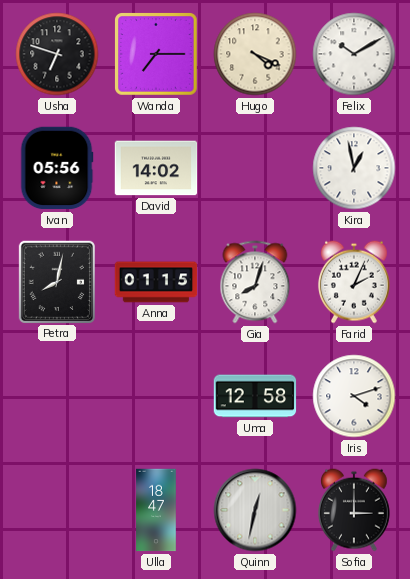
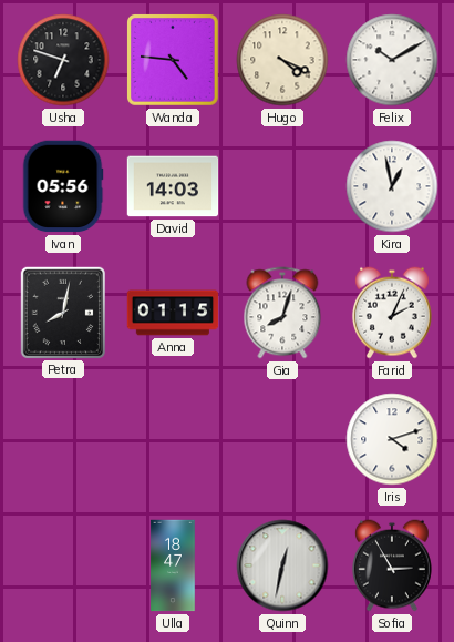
Wanda: 7:15 -> 4:46 (174, 61)
David: 14:02 -> 14:03 (173, 186)
Uma: 12:58 -> none (255, 396)
Sofia: 3:00 -> 2:55 (392, 565)
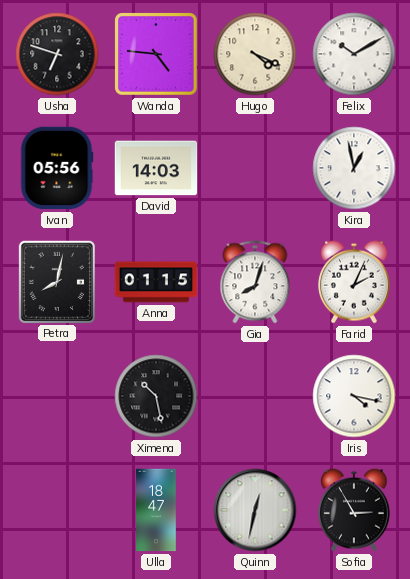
Ximena: none -> 10:28 (156, 396)
Iris: 4:12 -> 4:17 (354, 396)
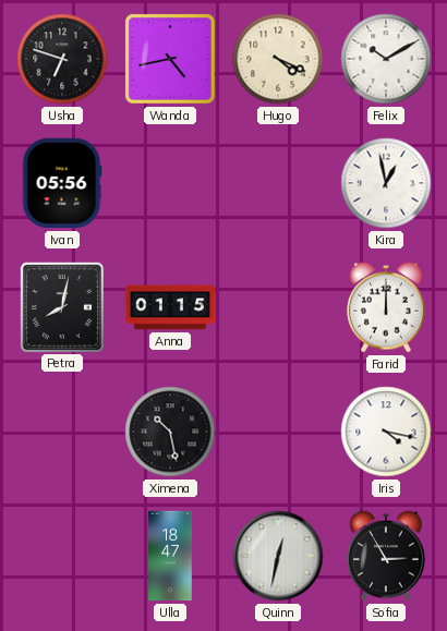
Wanda: 4:46 -> 4:43 (171, 60)
David: 14:03 -> none (156, 168)
Gia: 8:03 -> none (255, 282)
Farid: 2:04 -> 12:00 (386, 307)
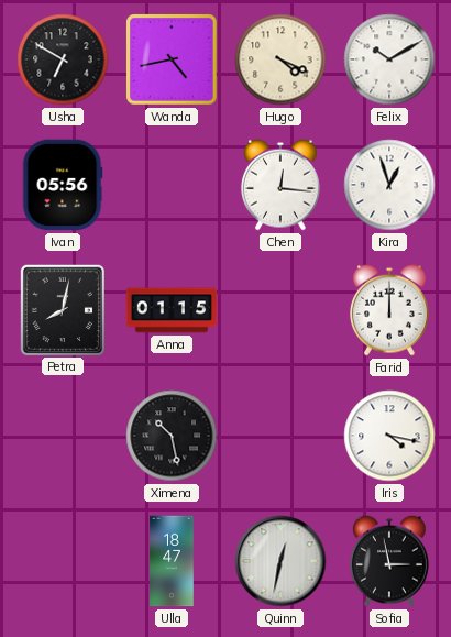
Usha: 6:48 -> 6:50 (63, 59)
Chen: none -> 12:16 (280, 185)
Kira: 12:58 -> 12:57 (389, 185)
Sofia: 2:55 -> 2:58 (389, 561)
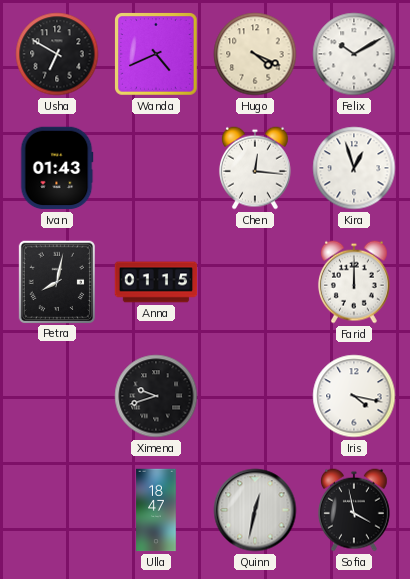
Wanda: 4:43 -> 4:41 (157, 55)
Ivan: 05:56 -> 01:43 (57, 168)
Ximena: 10:28 -> 9:42 (156, 396)
Sofia: 2:58 -> 3:58 (354, 510)
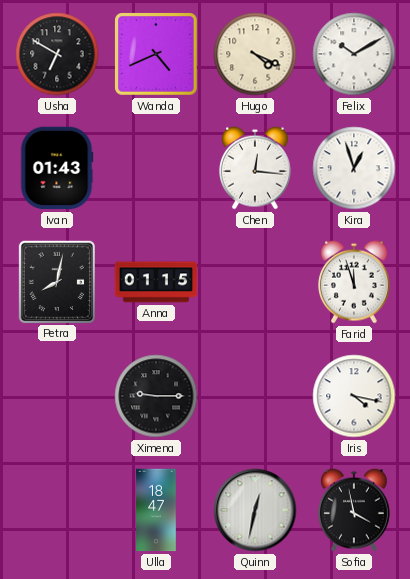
Farid: 12:00 -> 11:57 (354, 282)
Ximena: 9:42 -> 9:15 (156, 396)
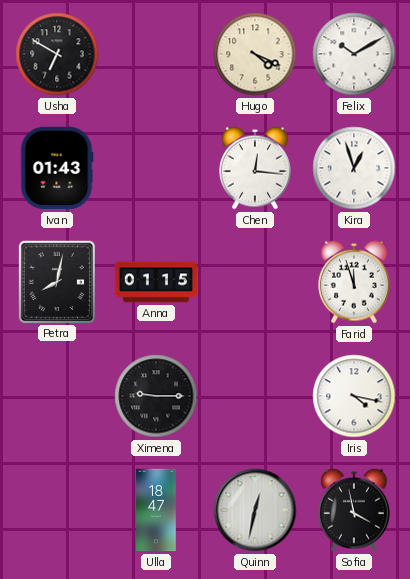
Wanda: 4:41 -> none (157, 55)
